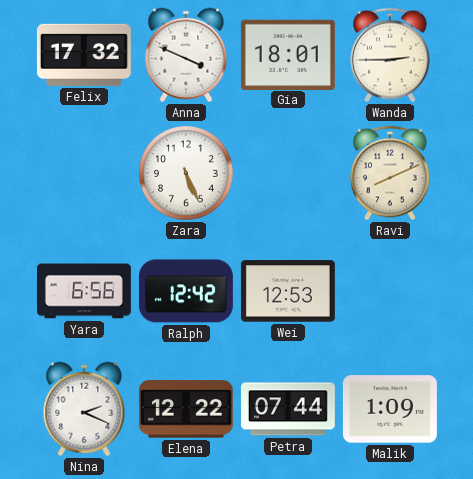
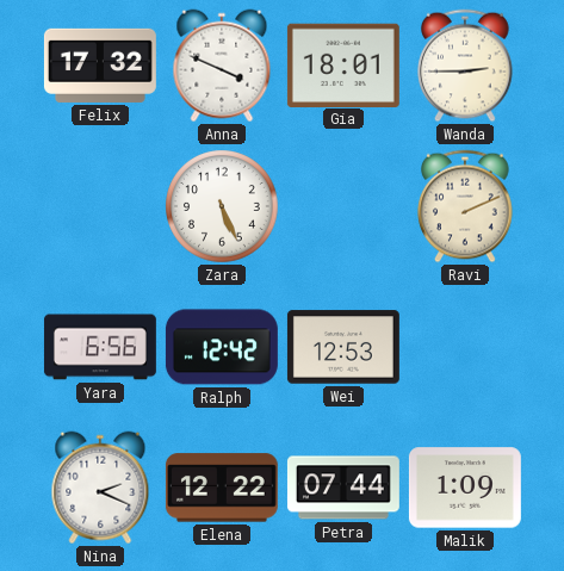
Ravi: 8:11 -> 2:11 (465, 206)
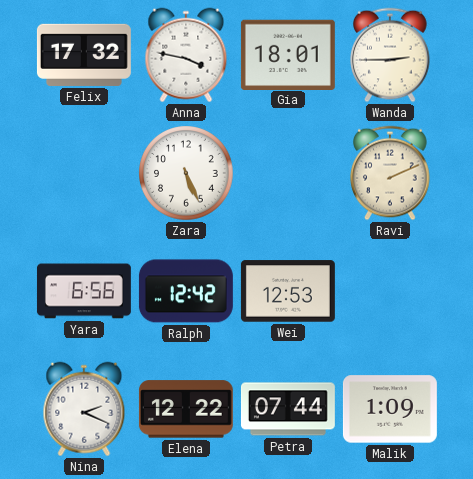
Anna: 3:49 -> 3:47 (186, 55)
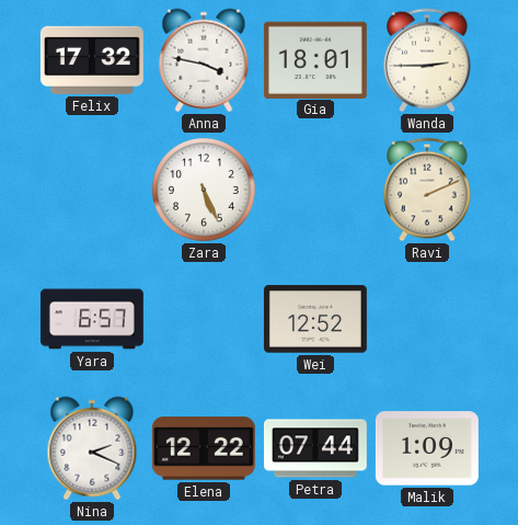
Yara: 6:56 -> 6:57 (92, 319)
Ralph: 12:42 -> none (186, 291)
Wei: 12:53 -> 12:52 (315, 319)
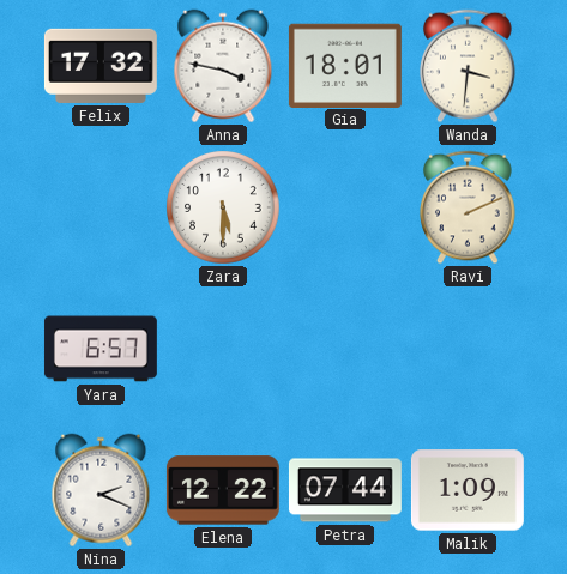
Wanda: 2:45 -> 3:31 (468, 66)
Zara: 5:26 -> 5:30 (223, 207)
Wei: 12:52 -> none (315, 319)
